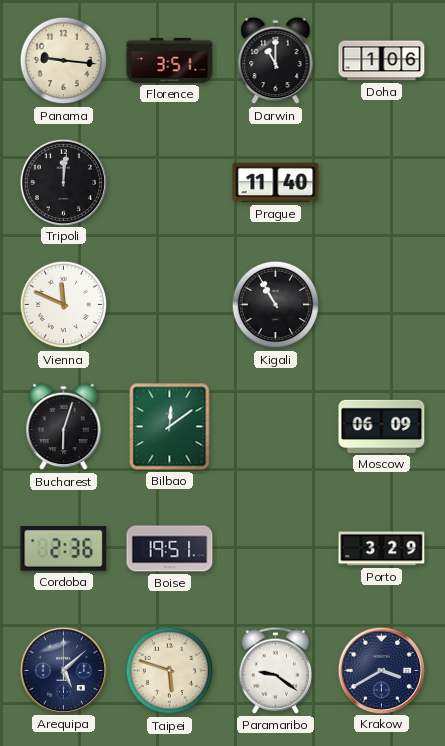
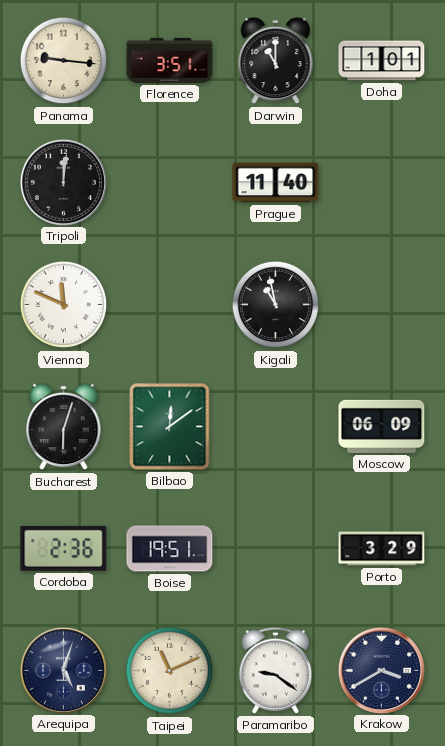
Doha: 1:06 -> 1:01 (382, 61)
Kigali: 10:55 -> 10:58 (276, 305)
Arequipa: 5:08 -> 5:03 (63, 670)
Taipei: 5:48 -> 11:11 (170, 671)
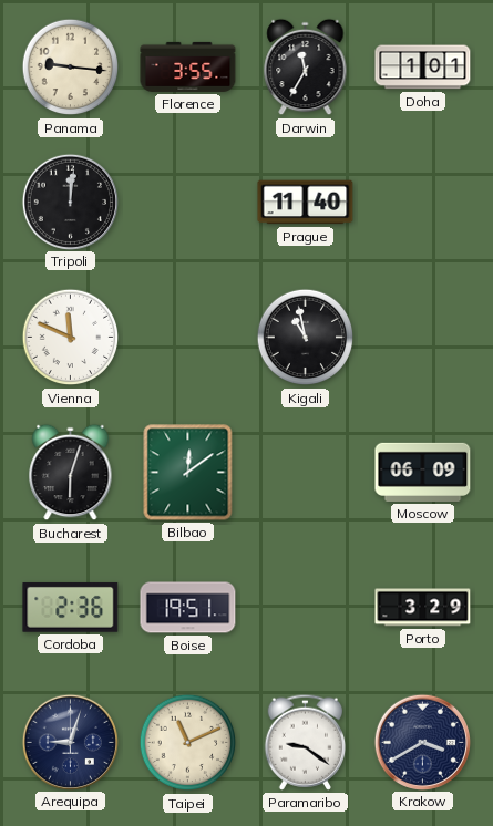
Florence: 3:51 -> 3:55 (188, 66)
Darwin: 11:00 -> 11:35 (306, 68)
Arequipa: 5:03 -> 9:03 (70, 742)
